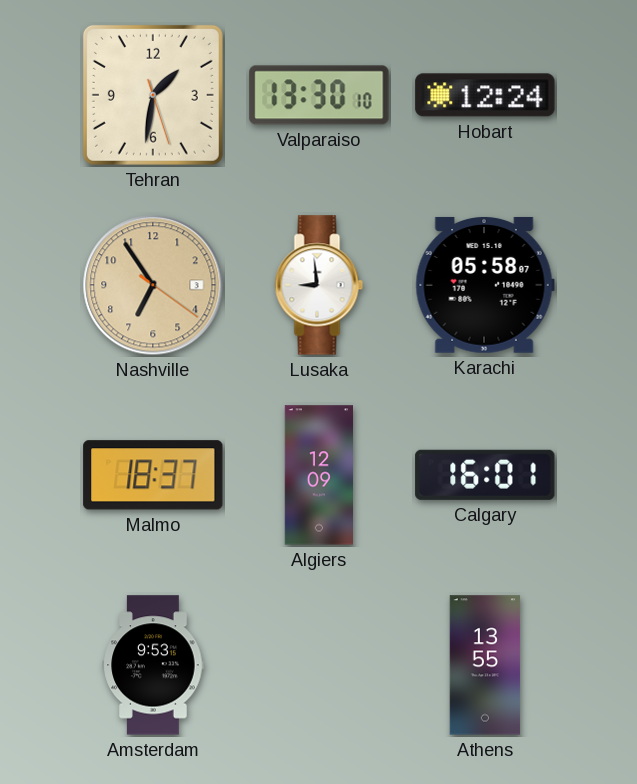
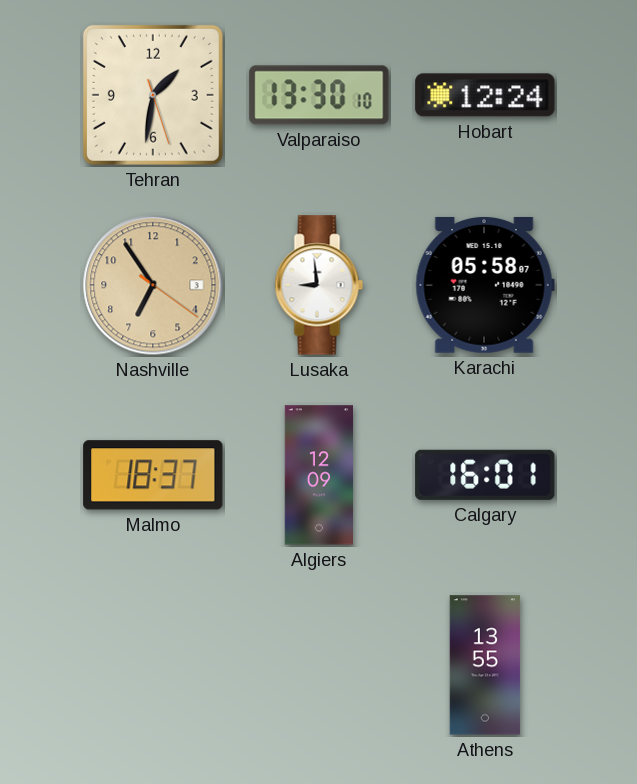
Amsterdam: 9:53 -> none (153, 665)
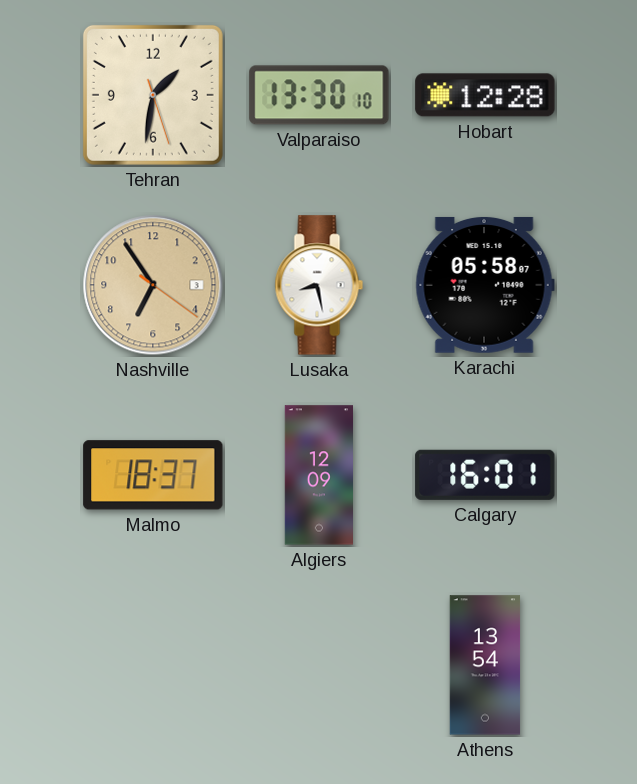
Hobart: 12:24 -> 12:28 (485, 95)
Lusaka: 8:59 -> 8:28 (319, 285)
Athens: 13:55 -> 13:54 (485, 665)
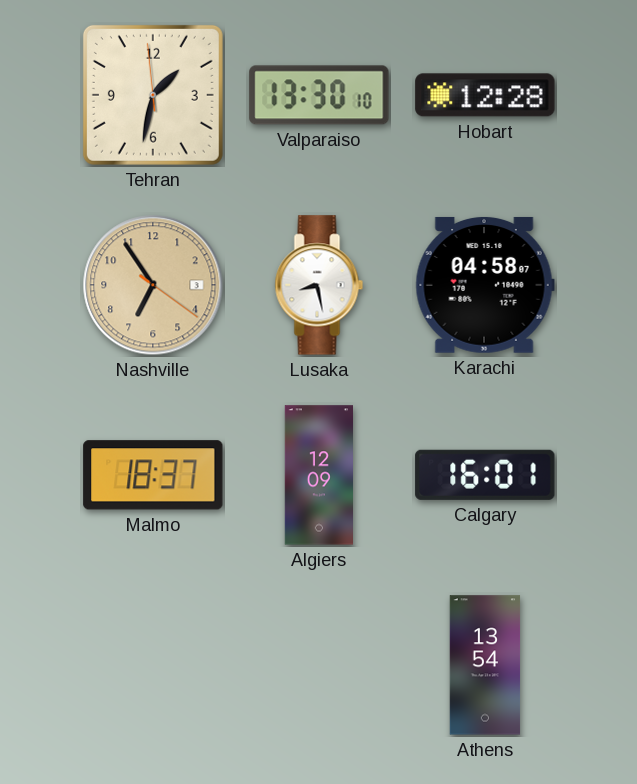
Tehran: 1:31:27 -> 1:31:59 (153, 95)
Karachi: 05:58 -> 04:58 (485, 285)
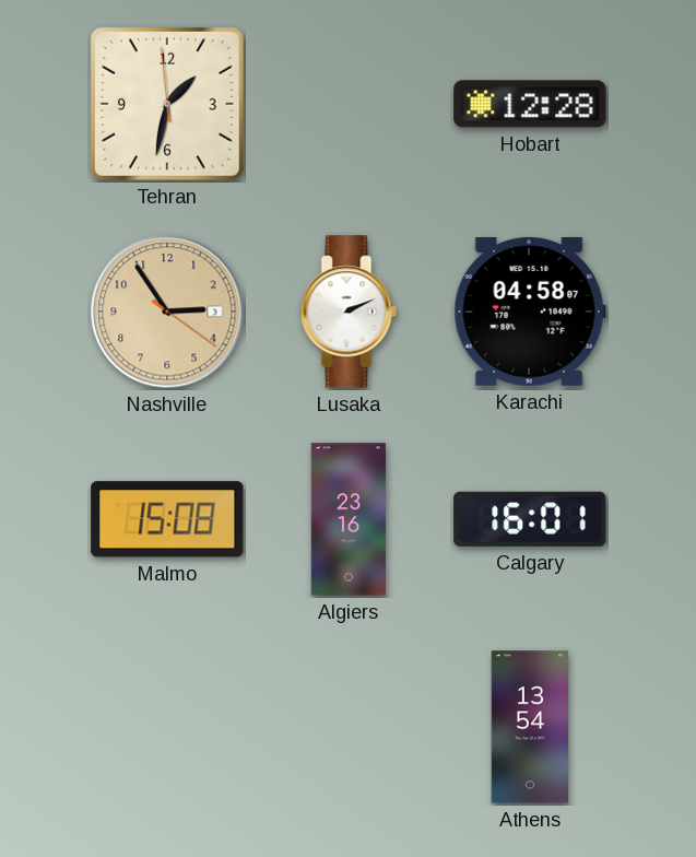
Valparaiso: 13:30 -> none (319, 95)
Nashville: 6:54 -> 2:54 (167, 312)
Lusaka: 8:28 -> 2:11 (349, 312)
Malmo: 18:37 -> 15:08 (167, 519)
Algiers: 12:09 -> 23:16 (347, 519)
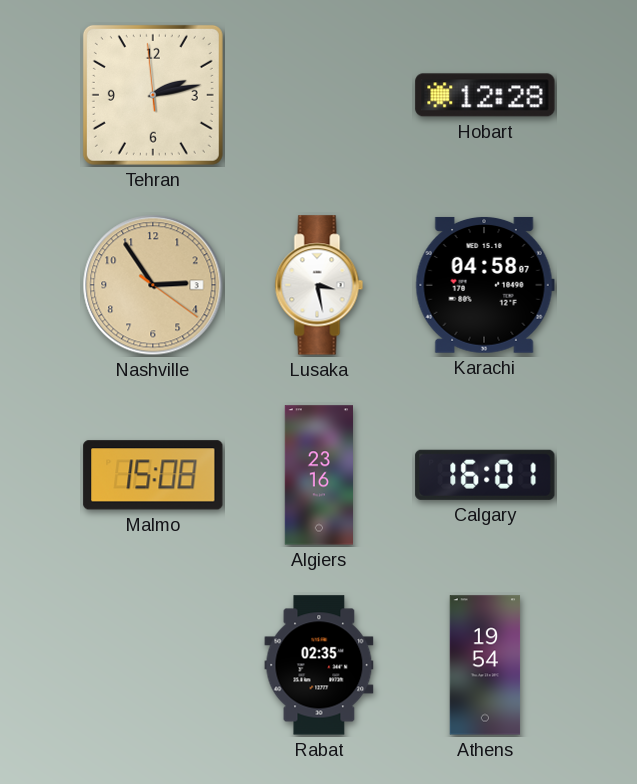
Tehran: 1:31 -> 2:12 (153, 95)
Lusaka: 2:11 -> 3:28 (319, 285)
Rabat: none -> 02:35 (319, 665)
Athens: 13:54 -> 19:54 (485, 665)
